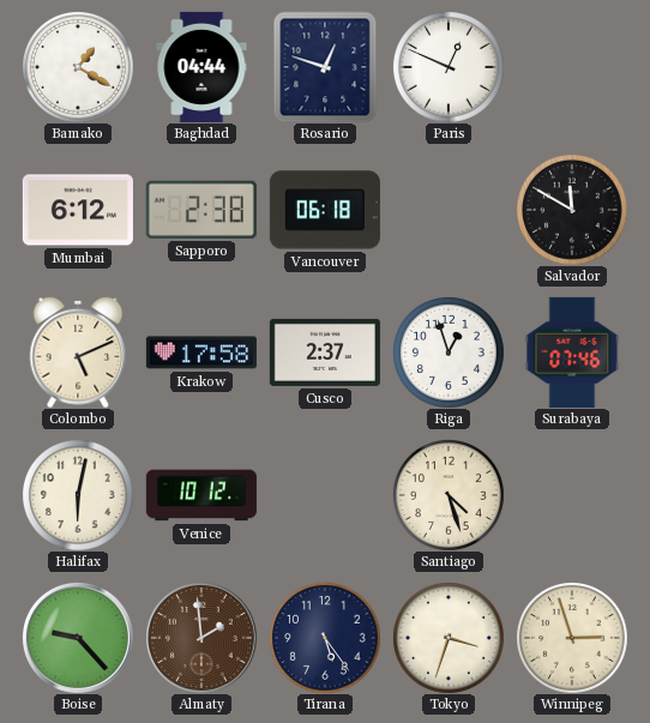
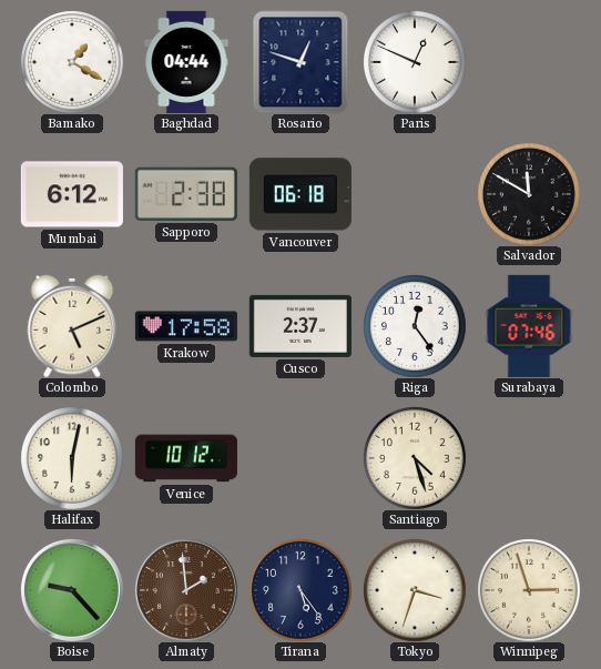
Riga: 12:57 -> 12:24 (415, 326)
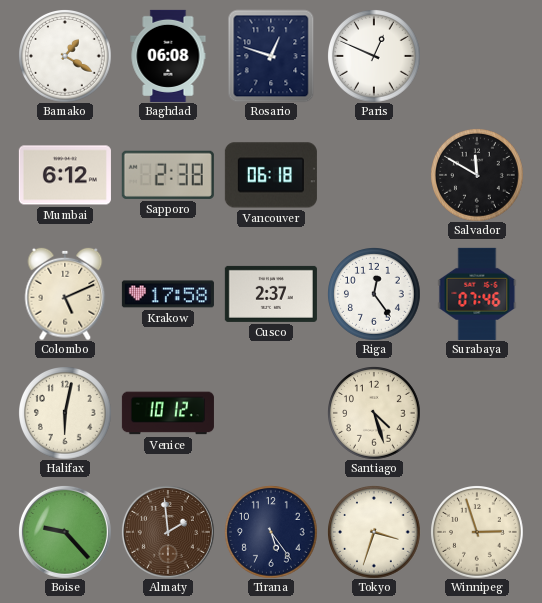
Baghdad: 04:44 -> 06:08 (168, 56)
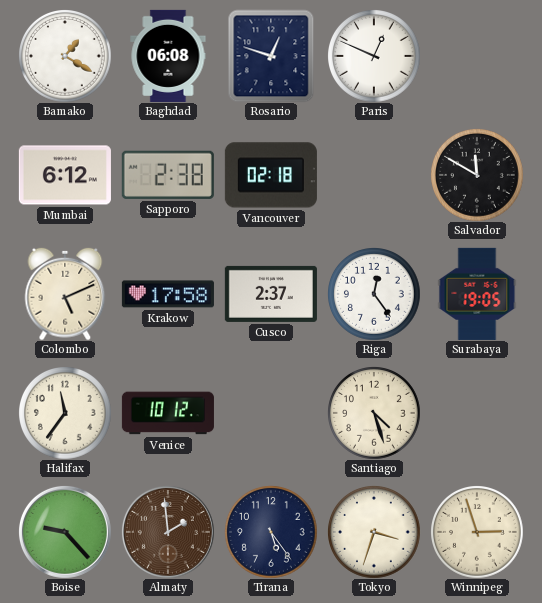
Vancouver: 06:18 -> 02:18 (271, 175)
Surabaya: 07:46 -> 19:05 (477, 294)
Halifax: 6:02 -> 11:36 (65, 413)
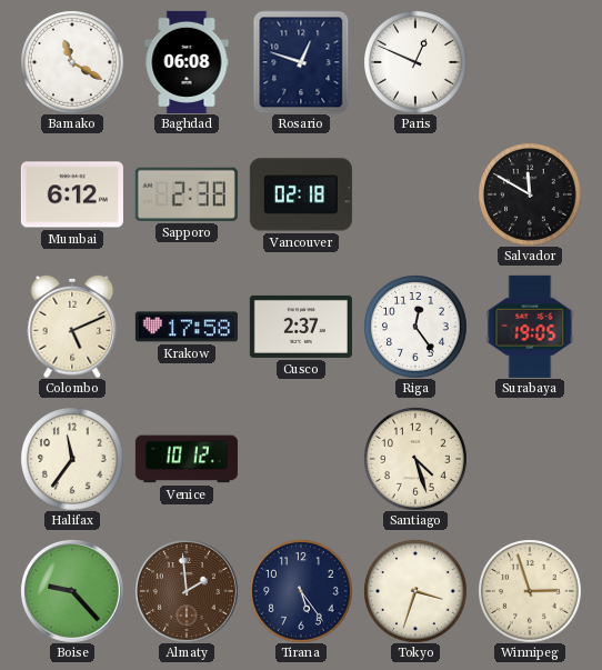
Bamako: 1:20 -> 11:20 (72, 62)
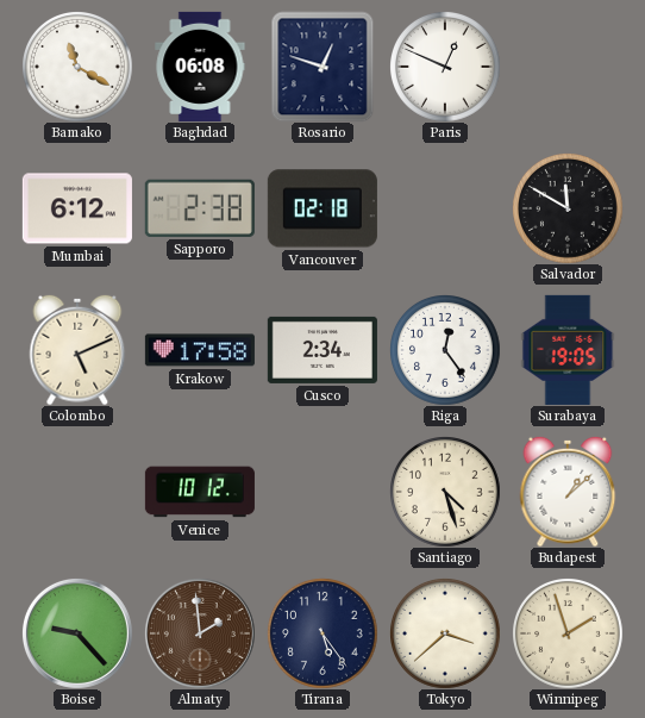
Cusco: 2:37 -> 2:34 (322, 350)
Halifax: 11:36 -> none (72, 459)
Budapest: none -> 1:08 (568, 492)
Tokyo: 3:33 -> 3:38 (445, 633)
Winnipeg: 2:57 -> 1:57 (568, 633)
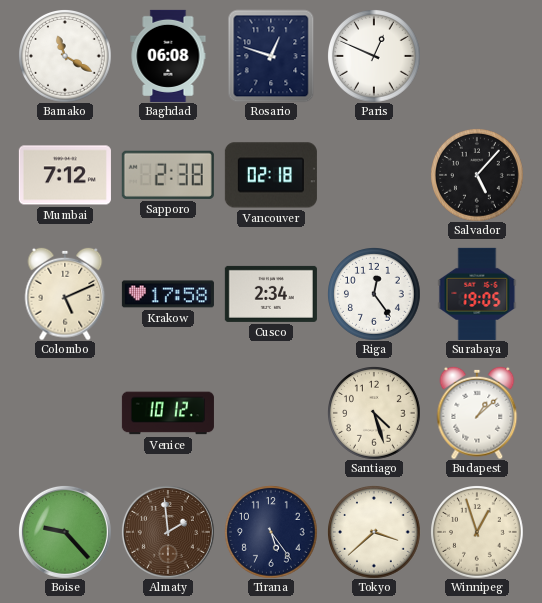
Mumbai: 6:12 -> 7:12 (65, 175)
Salvador: 11:50 -> 5:07 (477, 175)
Winnipeg: 1:57 -> 12:57 (477, 532)
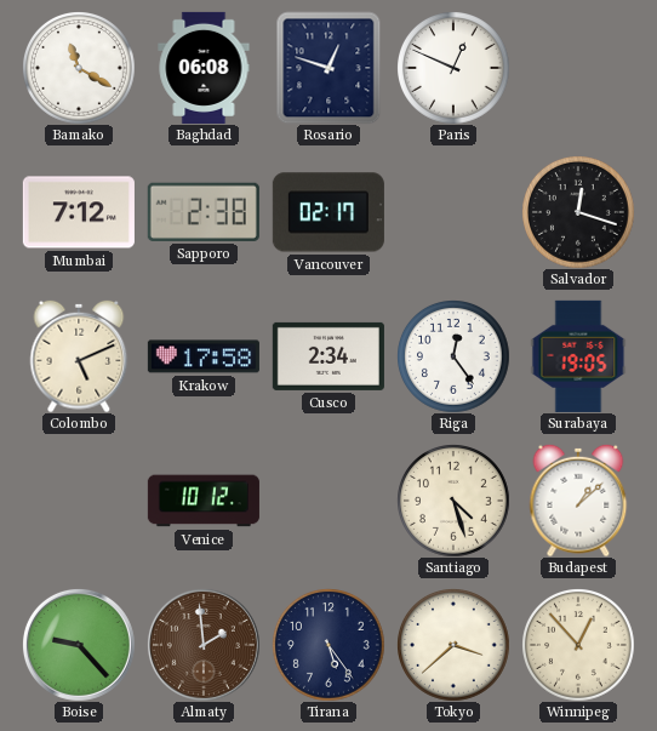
Vancouver: 02:18 -> 02:17 (328, 212)
Salvador: 5:07 -> 12:18 (578, 212)
Winnipeg: 12:57 -> 12:53 (578, 645)
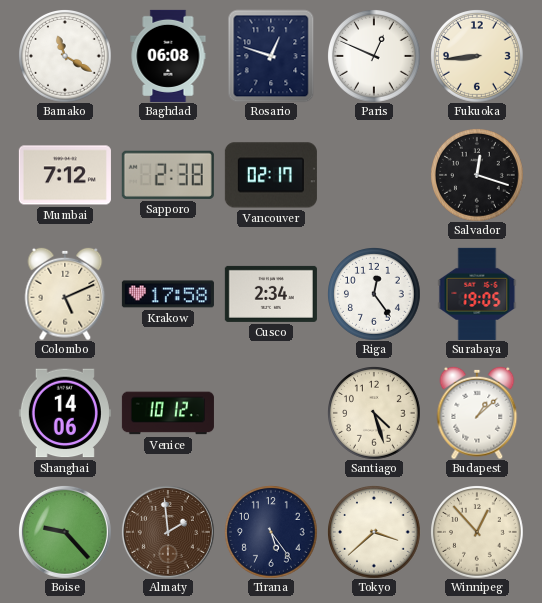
Fukuoka: none -> 8:44 (477, 56)
Shanghai: none -> 14:06 (65, 413)
